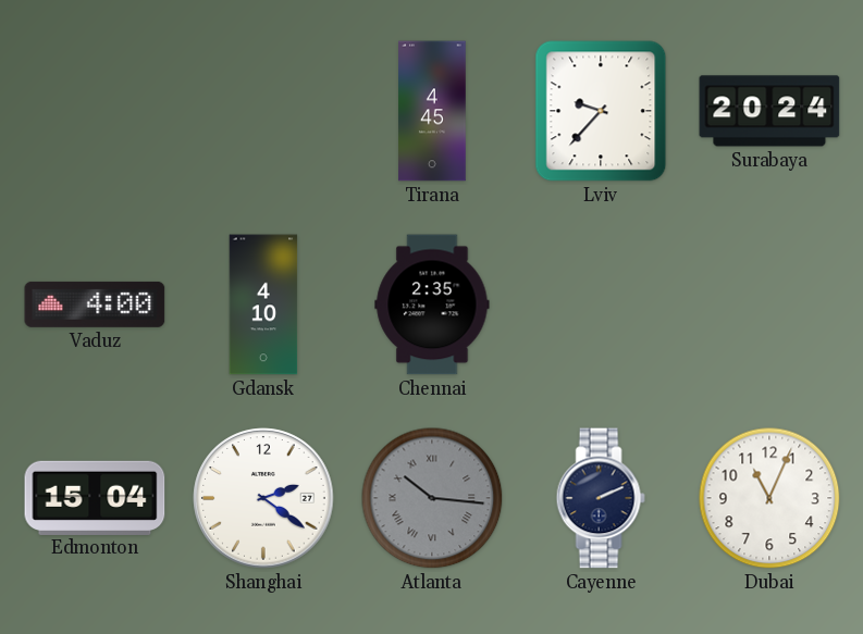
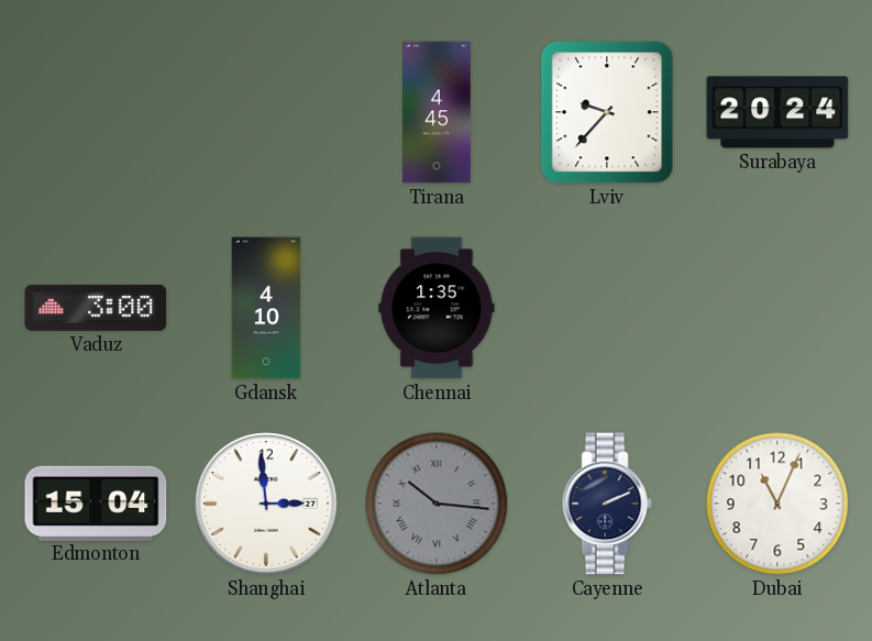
Vaduz: 4:00 -> 3:00 (96, 308)
Chennai: 2:35 -> 1:35 (437, 308)
Shanghai: 2:21 -> 2:59 (266, 504)
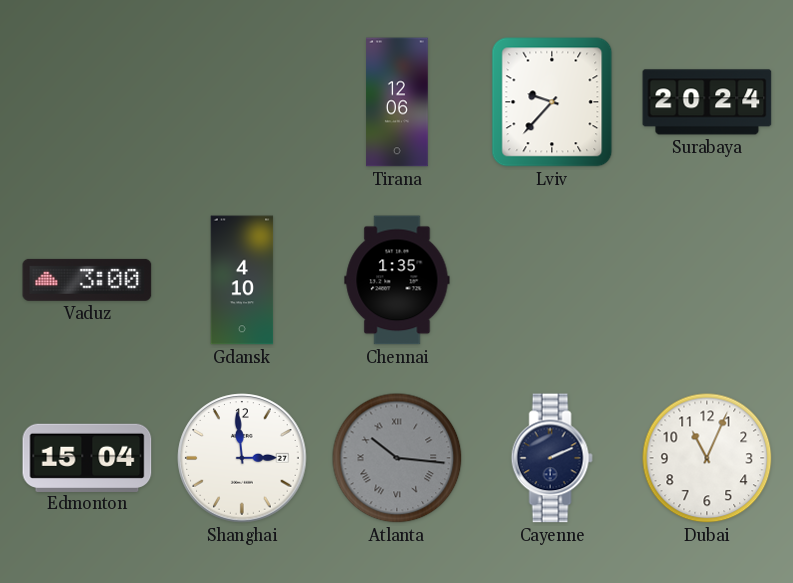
Tirana: 4:45 -> 12:06 (397, 102)
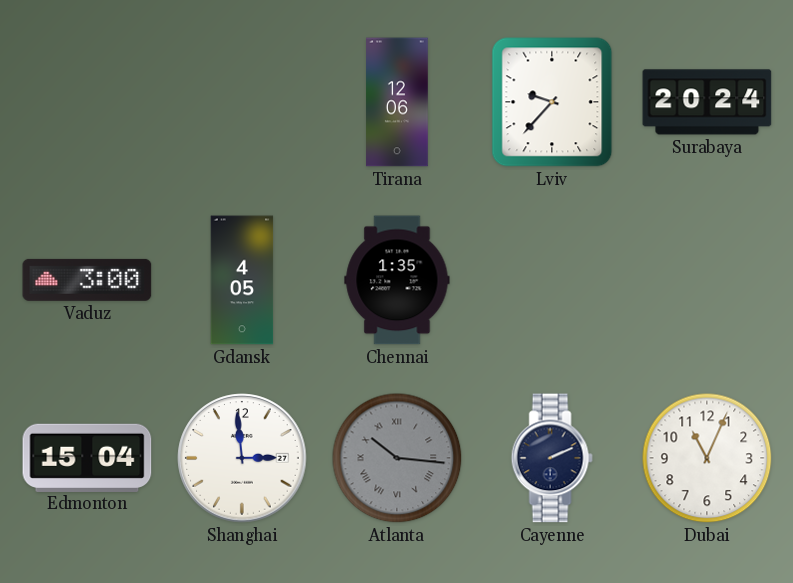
Gdansk: 4:10 -> 4:05 (242, 280)
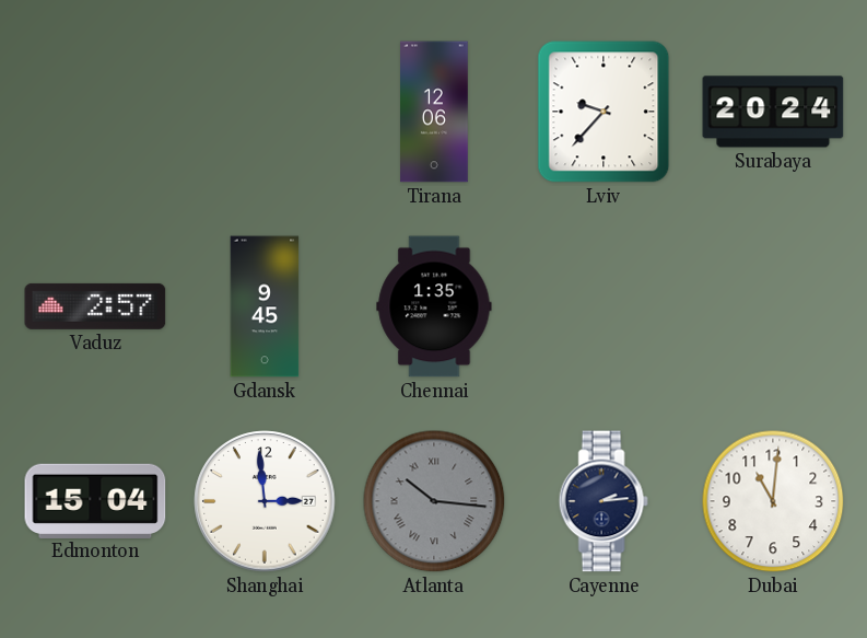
Vaduz: 3:00 -> 2:57 (95, 306)
Gdansk: 4:05 -> 9:45 (265, 306)
Cayenne: 2:11 -> 2:14 (604, 501)
Dubai: 11:04 -> 11:01 (773, 501)
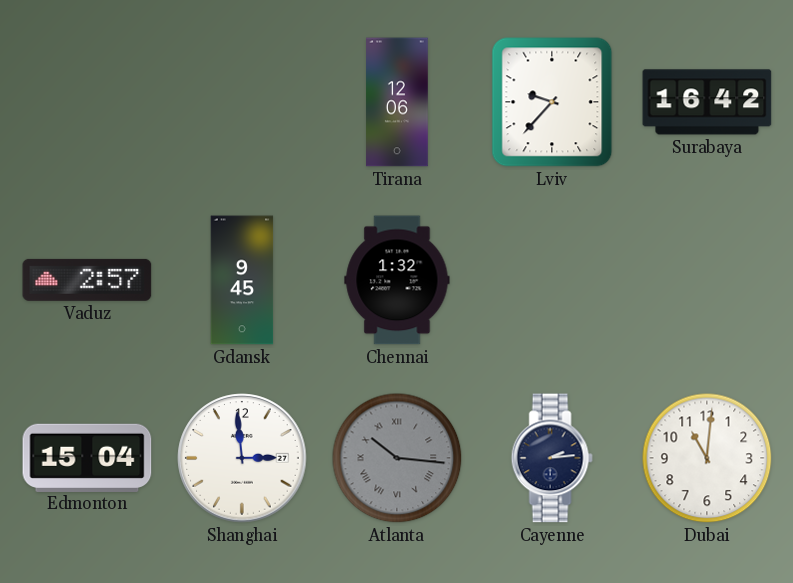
Surabaya: 20:24 -> 16:42 (707, 102)
Chennai: 1:35 -> 1:32 (397, 280)
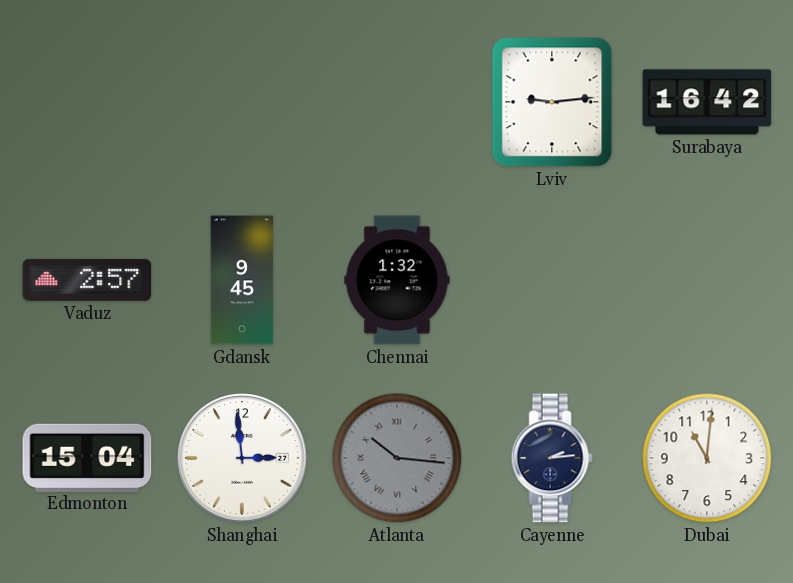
Tirana: 12:06 -> none (397, 102)
Lviv: 9:37 -> 9:14 (552, 102)
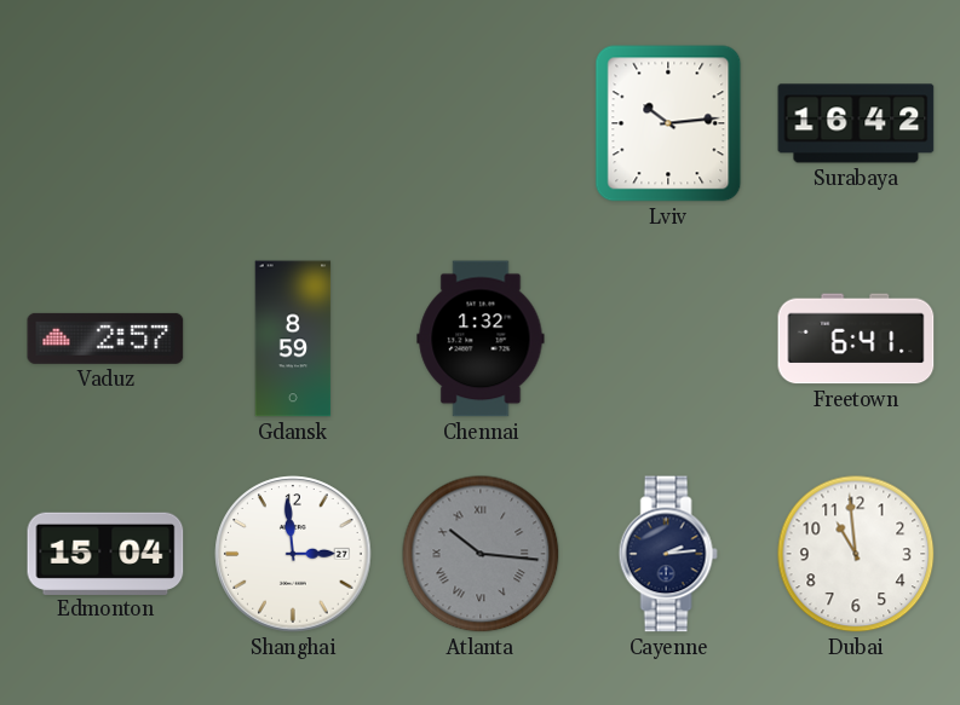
Lviv: 9:14 -> 10:14 (668, 123)
Gdansk: 9:45 -> 8:59 (293, 339)
Freetown: none -> 6:41 (856, 339)
Dubai: 11:01 -> 10:59 (856, 554)
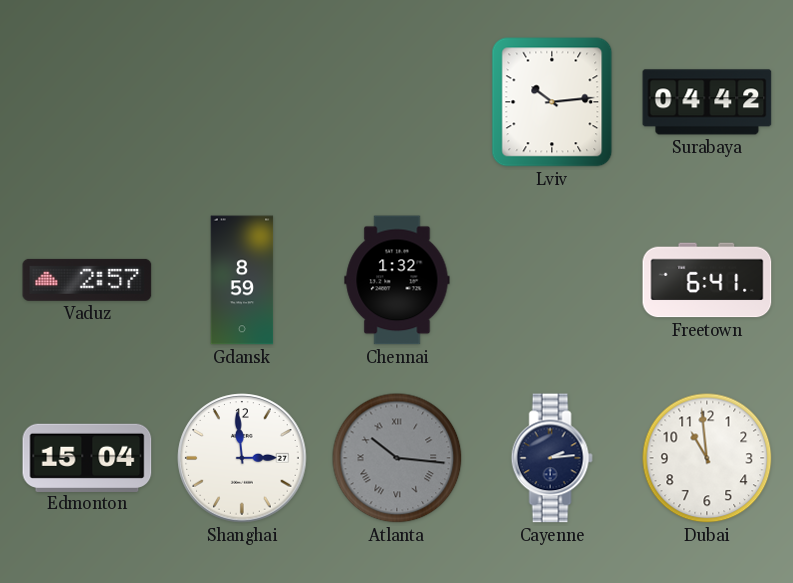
Surabaya: 16:42 -> 04:42 (707, 102)
